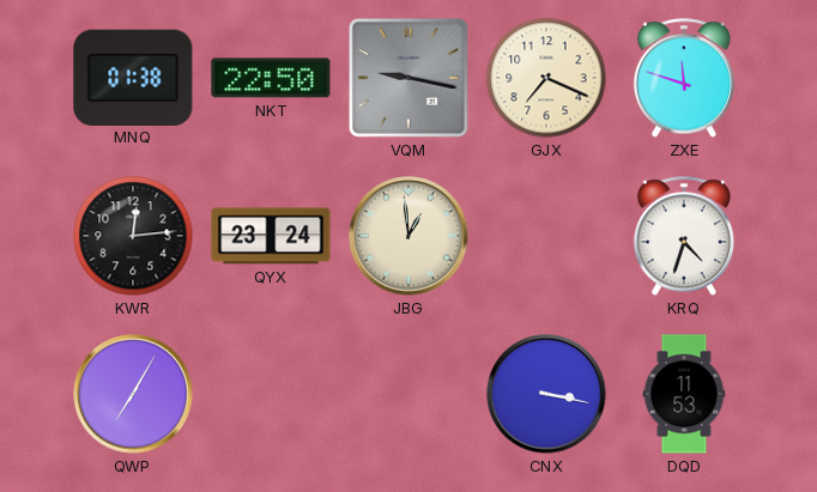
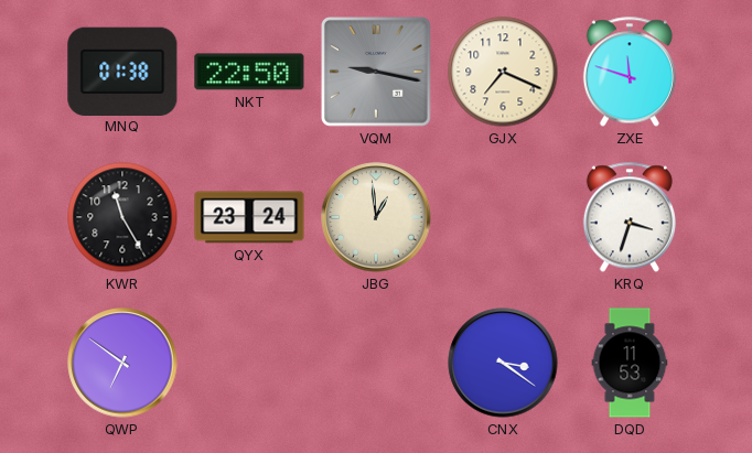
KWR: 12:14 -> 11:25 (122, 217)
KRQ: 4:33 -> 3:33 (630, 217)
QWP: 7:05 -> 6:51 (122, 363)
CNX: 3:17 -> 3:21 (503, 363)
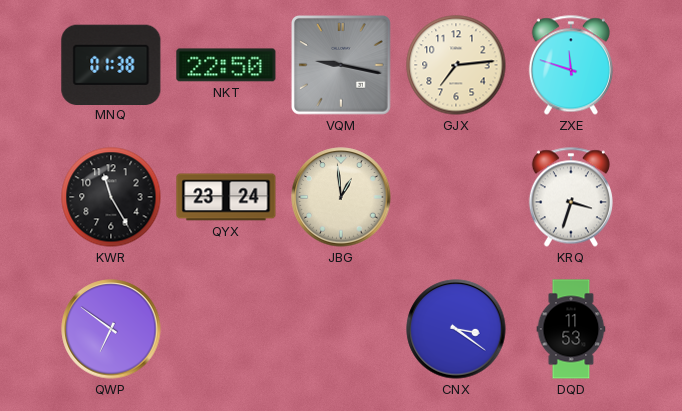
GJX: 7:19 -> 7:14 (456, 65)
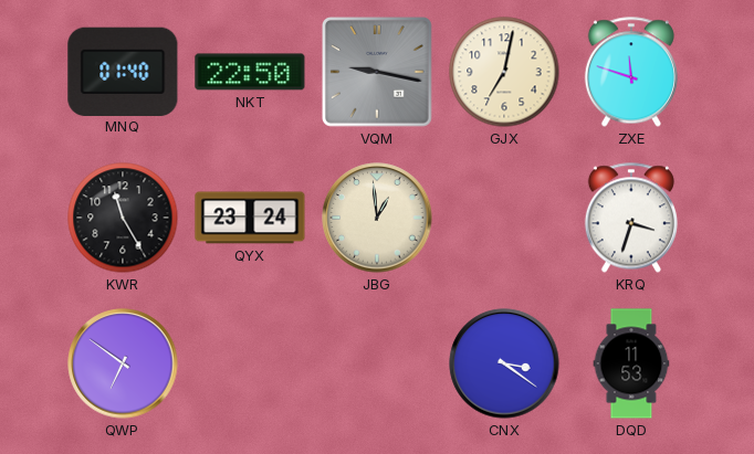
MNQ: 01:38 -> 01:40 (123, 71)
GJX: 7:14 -> 7:02 (504, 72)
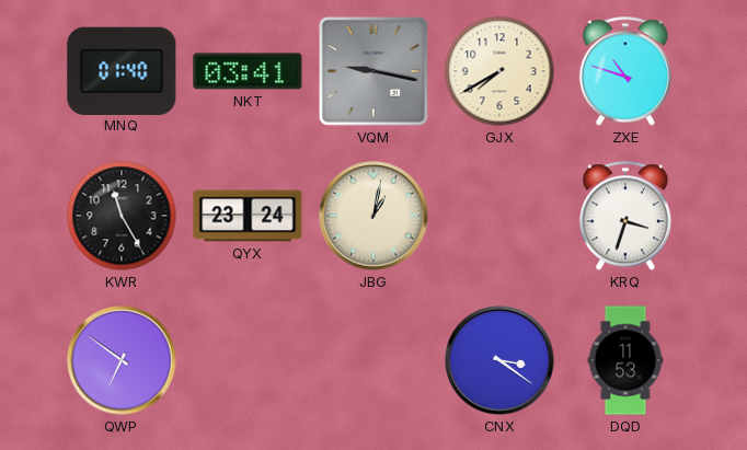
NKT: 22:50 -> 03:41 (248, 71)
GJX: 7:02 -> 7:40 (499, 71)
ZXE: 11:48 -> 10:48 (625, 71)
JBG: 12:59 -> 1:02 (373, 216)
